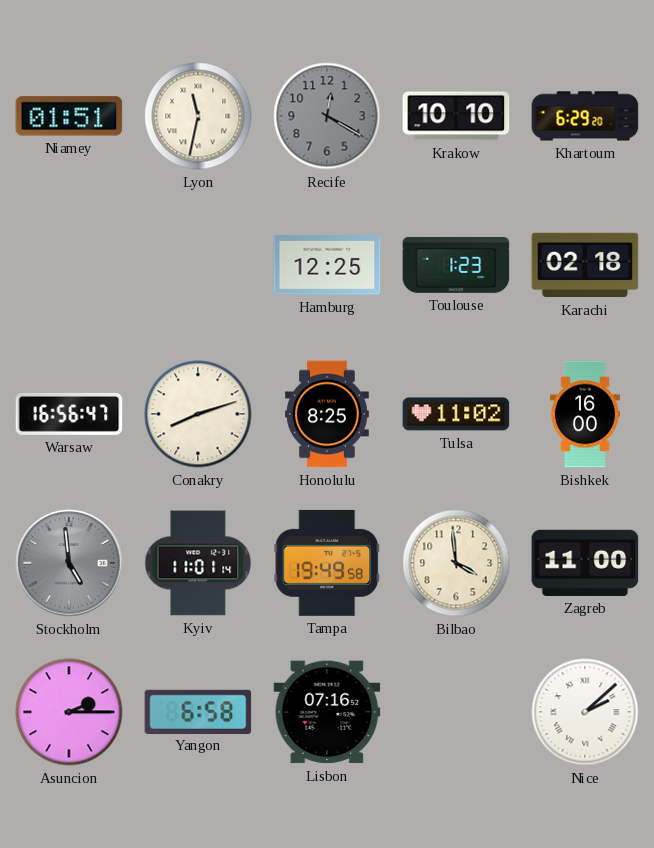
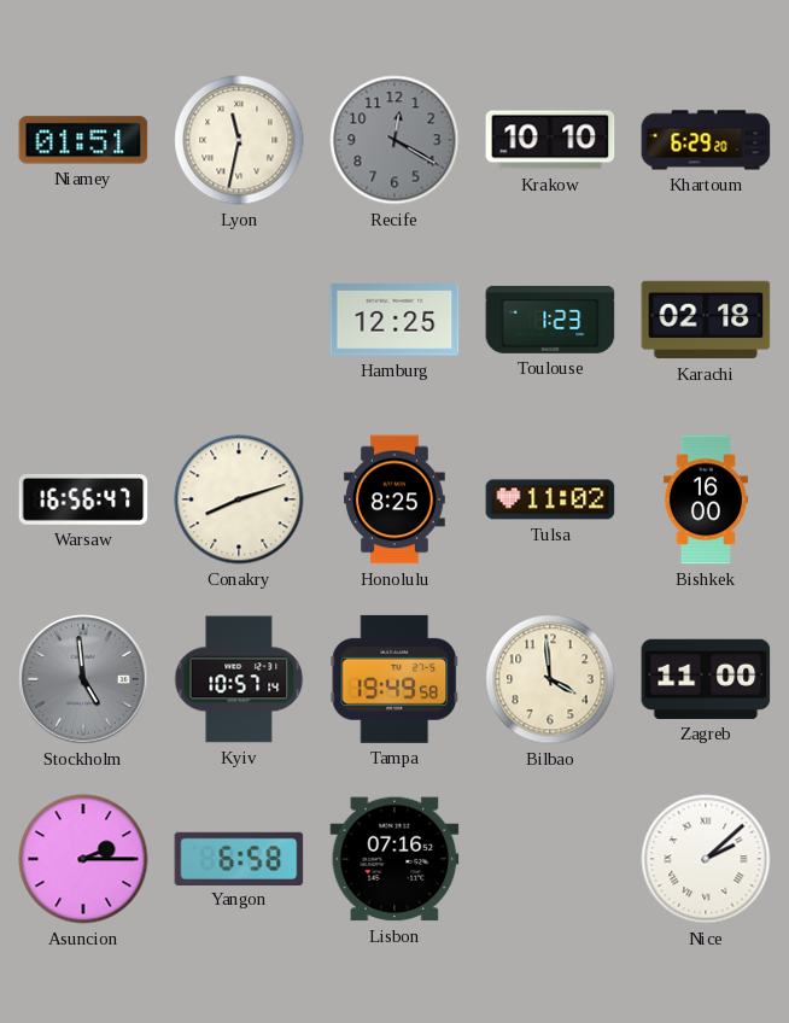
Kyiv: 11:01 -> 10:57 (239, 679)
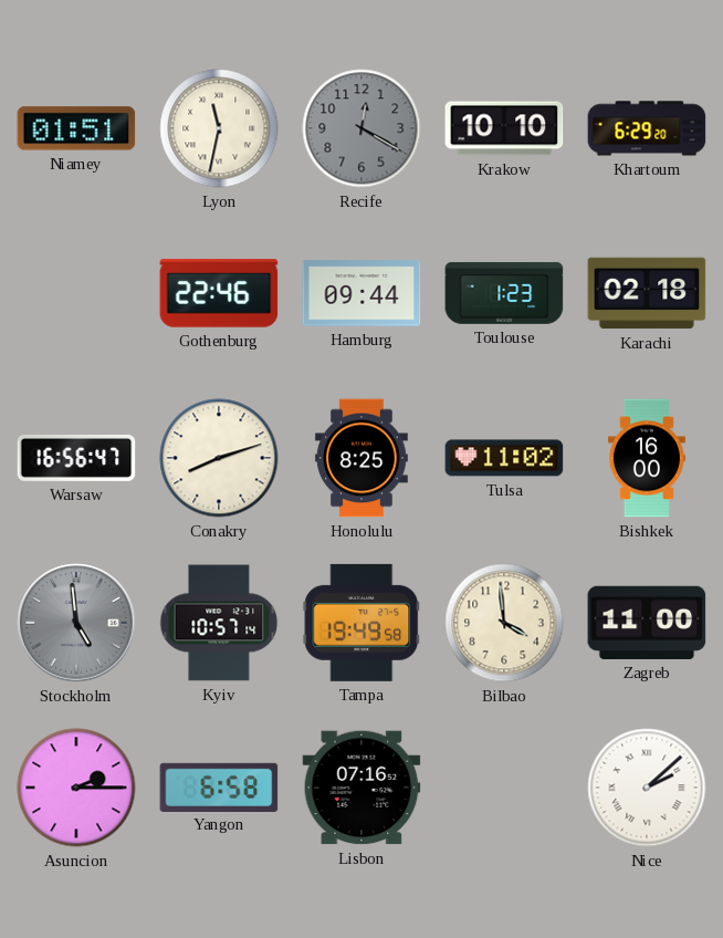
Gothenburg: none -> 22:46 (219, 293)
Hamburg: 12:25 -> 09:44 (361, 293)
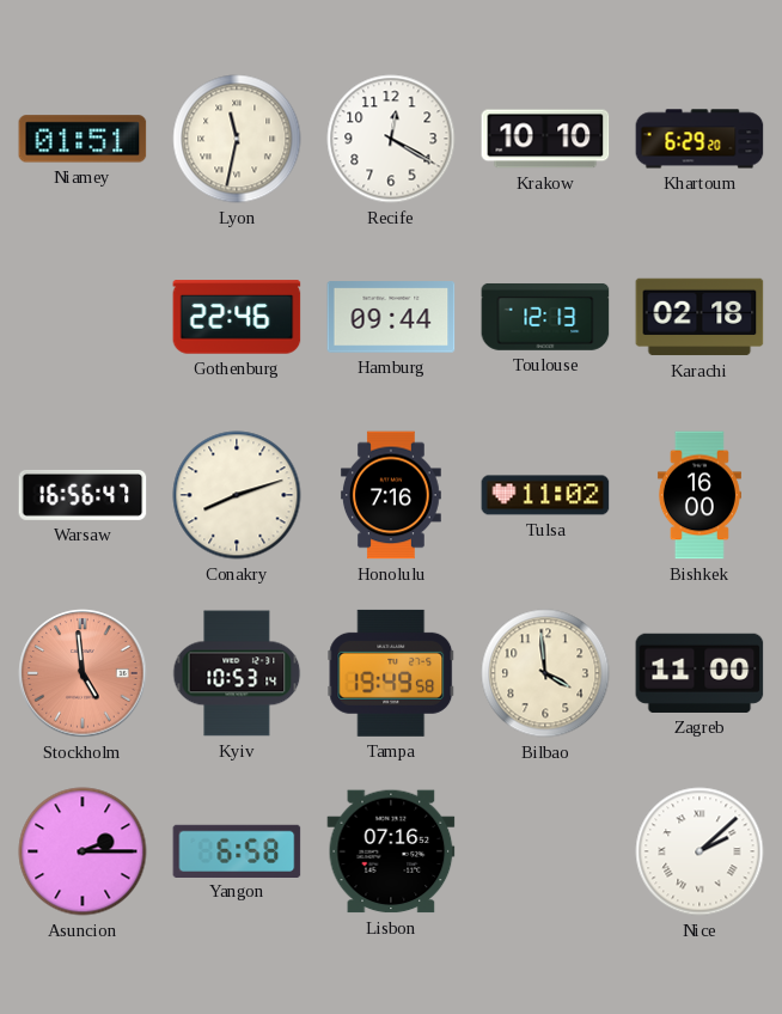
Recife dial: grey -> white (391, 139)
Toulouse: 1:23 -> 12:13 (545, 317)
Honolulu: 8:25 -> 7:16 (391, 495)
Stockholm dial: grey -> salmon (83, 673)
Kyiv: 10:57 -> 10:53 (237, 673)
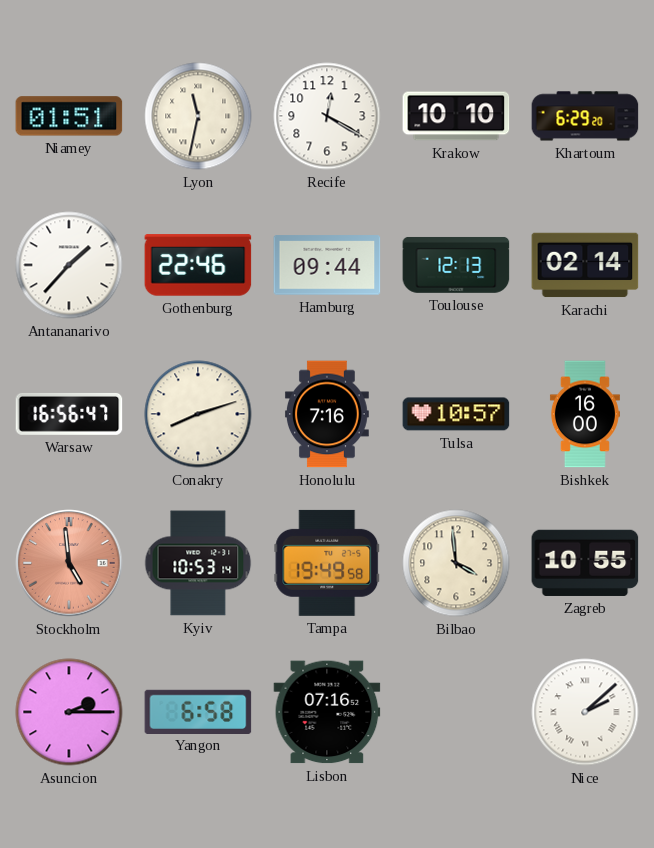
Antananarivo: none -> 1:37 (69, 265)
Karachi: 02:18 -> 02:14 (585, 265)
Tulsa: 11:02 -> 10:57 (456, 414)
Zagreb: 11:00 -> 10:55 (585, 563)
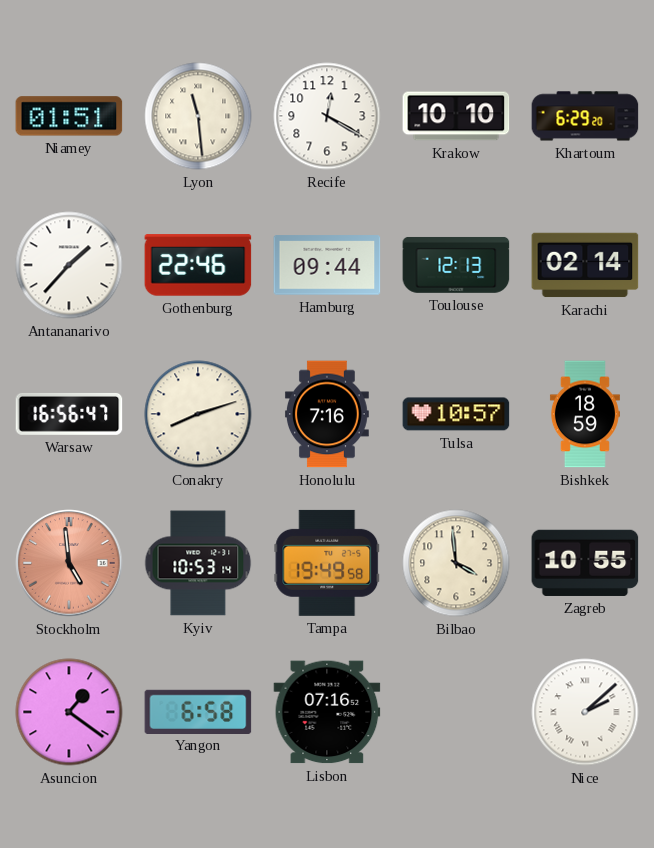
Lyon: 11:32 -> 11:29 (198, 116)
Bishkek: 16:00 -> 18:59 (585, 414)
Asuncion: 2:15 -> 1:21 (69, 712)
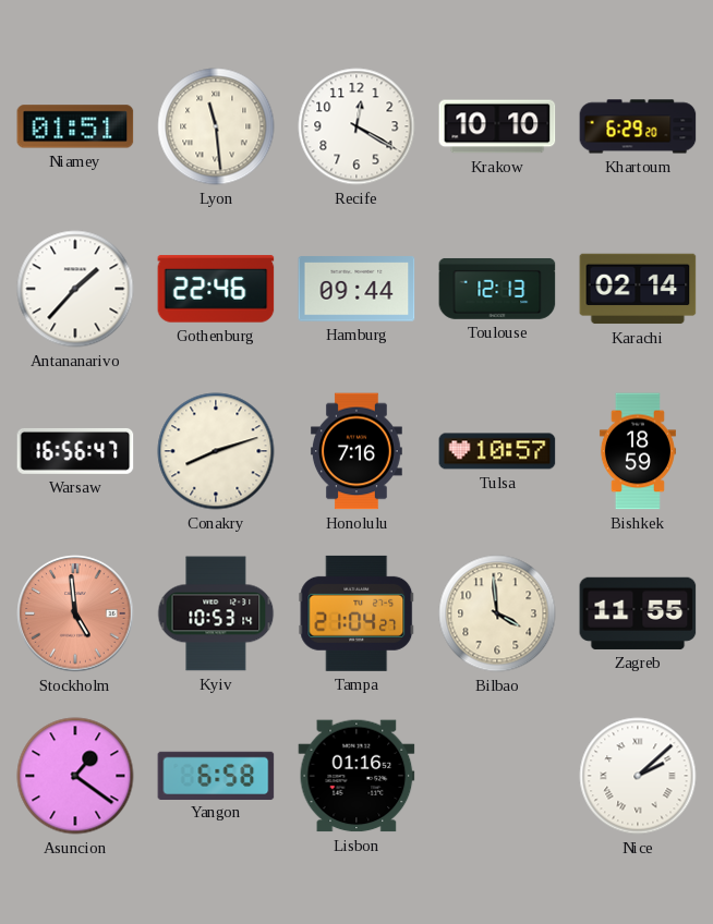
Tampa: 19:49 -> 21:04 (356, 613)
Zagreb: 10:55 -> 11:55 (638, 613)
Lisbon: 07:16 -> 01:16 (356, 776)
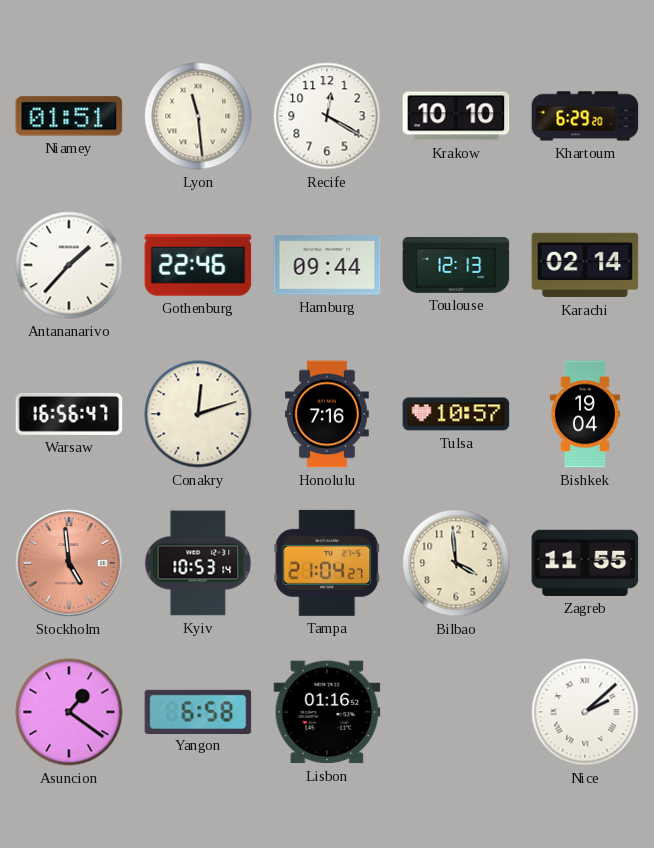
Conakry: 8:12 -> 12:12 (198, 414)
Bishkek: 18:59 -> 19:04 (585, 414)
